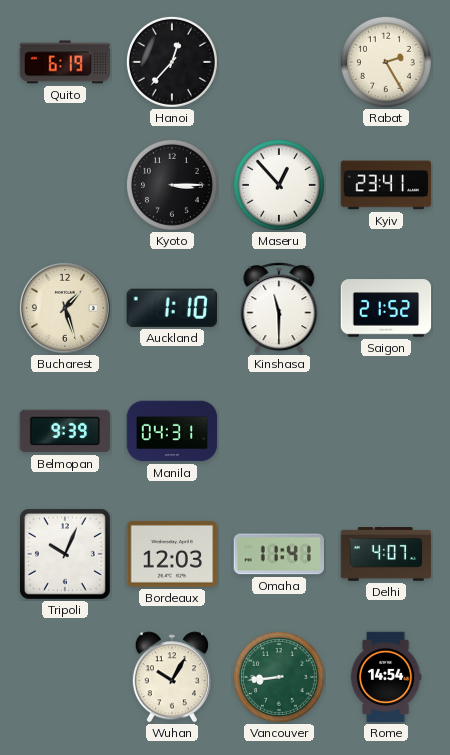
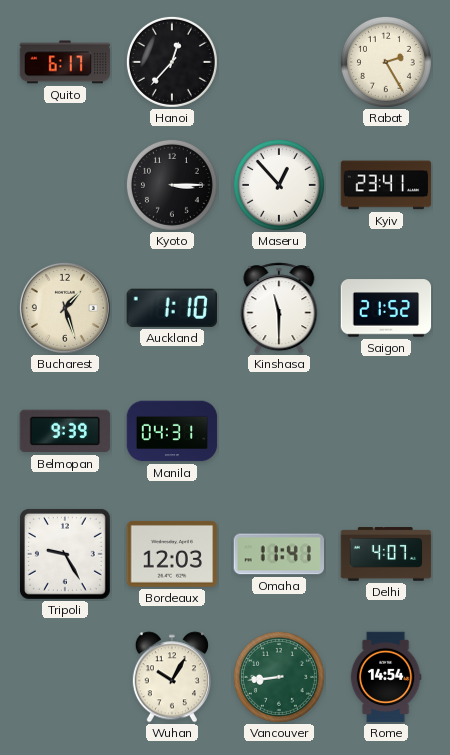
Quito: 6:19 -> 6:17 (65, 62)
Tripoli: 10:04 -> 9:25 (65, 554)
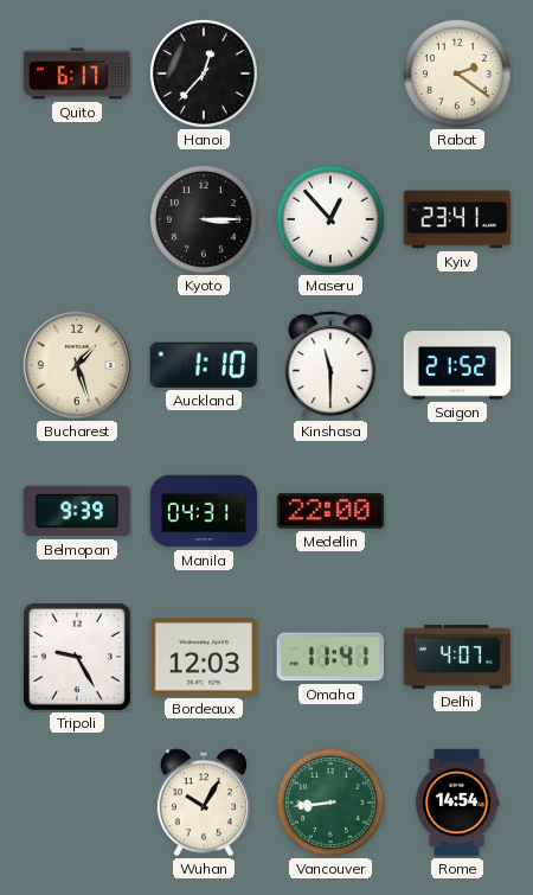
Rabat: 2:25 -> 2:21 (457, 73)
Medellin: none -> 22:00 (330, 512)
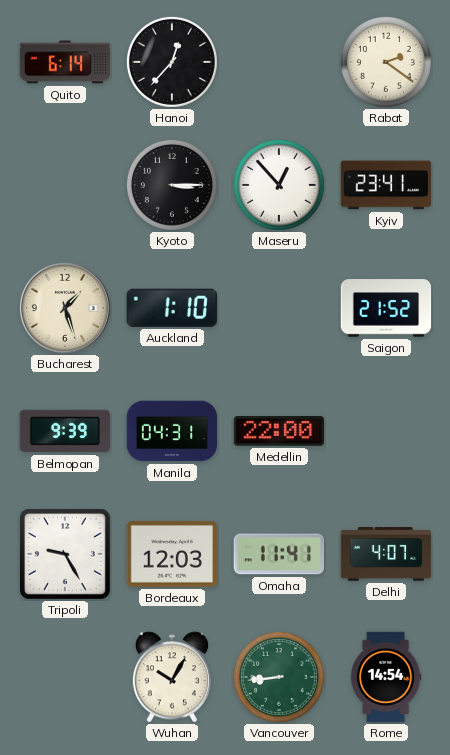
Quito: 6:17 -> 6:14 (65, 62)
Kinshasa: 11:30 -> none (330, 365)
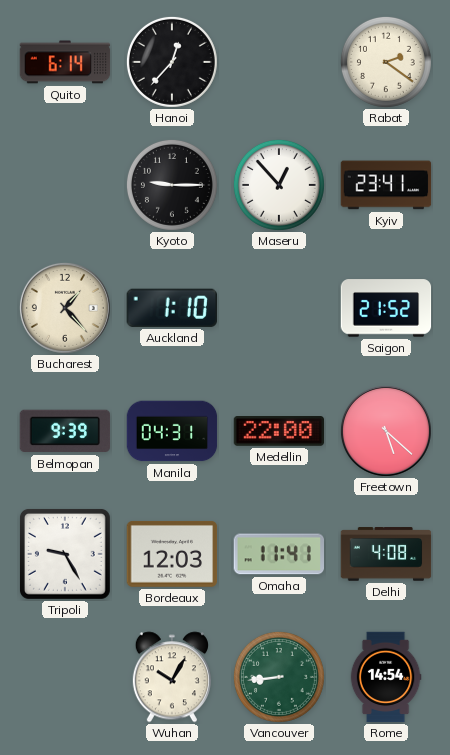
Kyoto: 3:15 -> 9:15 (172, 185)
Bucharest: 1:27 -> 1:23 (65, 308)
Freetown: none -> 5:22 (386, 431)
Delhi: 4:07 -> 4:08 (386, 554)
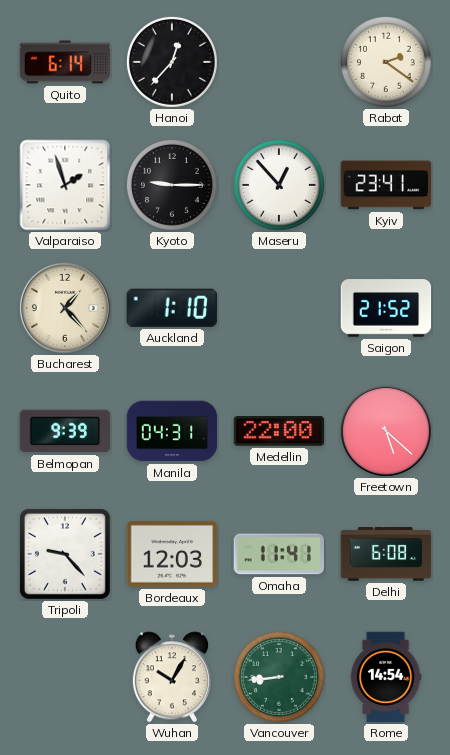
Valparaiso: none -> 1:57 (65, 185)
Tripoli: 9:25 -> 9:23 (65, 554)
Delhi: 4:08 -> 6:08 (386, 554)
